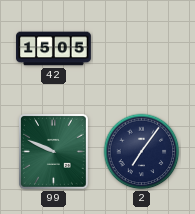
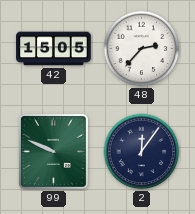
48: none -> 2:37 (142, 49)
2: 7:06 -> 12:06 (142, 152)
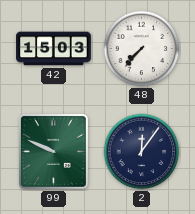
42: 15:05 -> 15:03 (54, 49)
48: 2:37 -> 7:37 (142, 49)
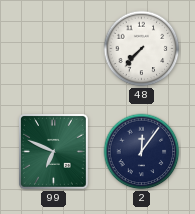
42: 15:03 -> none (54, 49)
99: 9:49 -> 6:49 (54, 152)
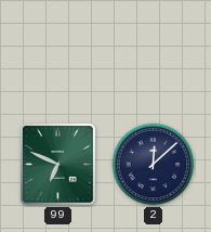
48: 7:37 -> none (142, 49)
2: 12:06 -> 12:08 (154, 165)
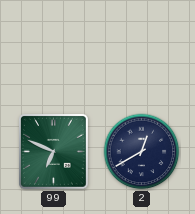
2: 12:08 -> 12:40 (142, 152)
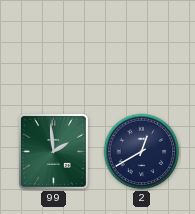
99: 6:49 -> 1:59 (54, 152)
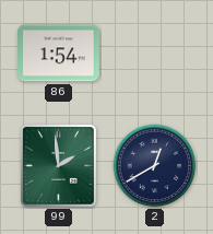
86: none -> 1:54 (59, 54)
